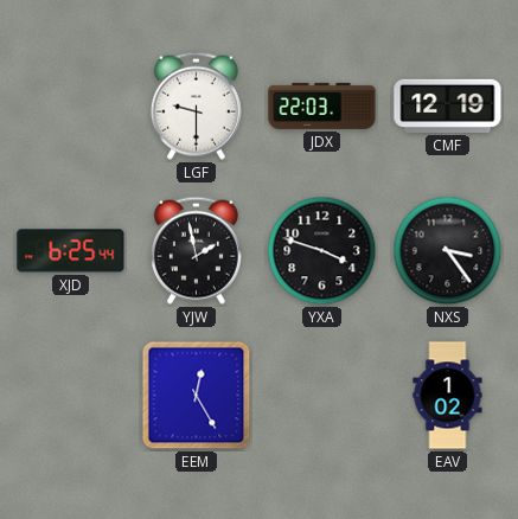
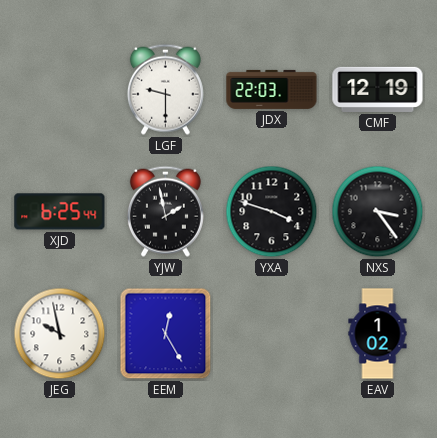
JEG: none -> 9:58 (60, 334)
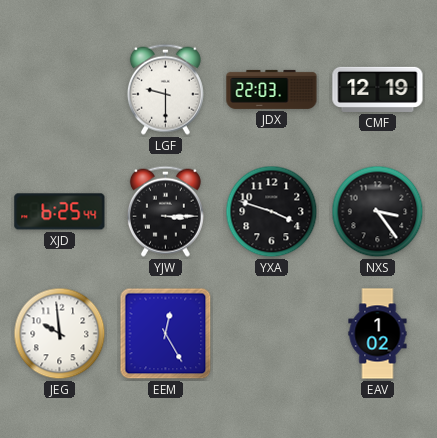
YJW: 1:58 -> 3:15 (165, 211)
JEG: 9:58 -> 9:59 (60, 334)
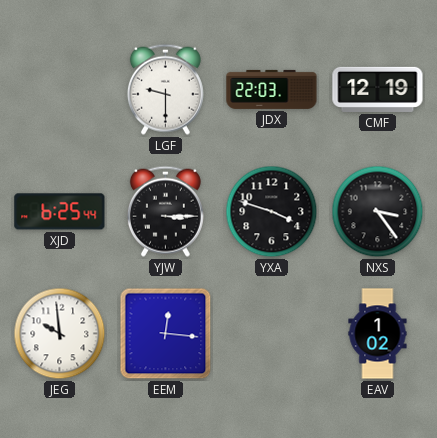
EEM: 12:25 -> 12:16 (166, 334)
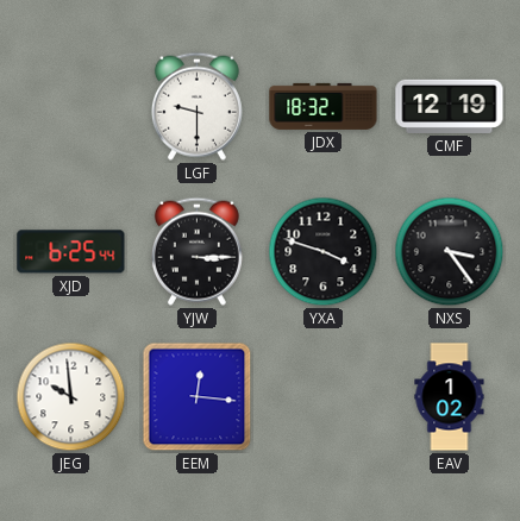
JDX: 22:03 -> 18:32 (324, 106)
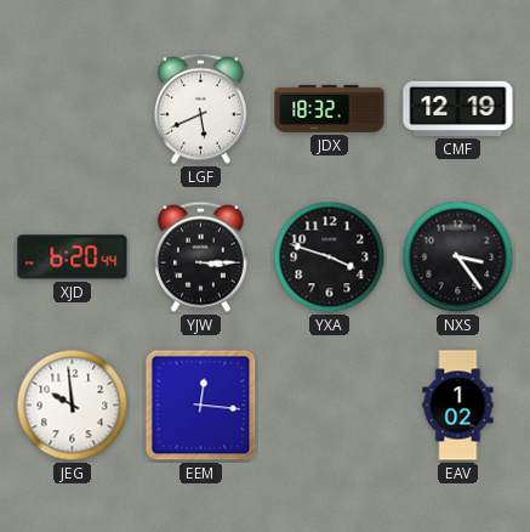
LGF: 9:30 -> 5:41 (200, 108)
XJD: 6:25 -> 6:20 (73, 257)
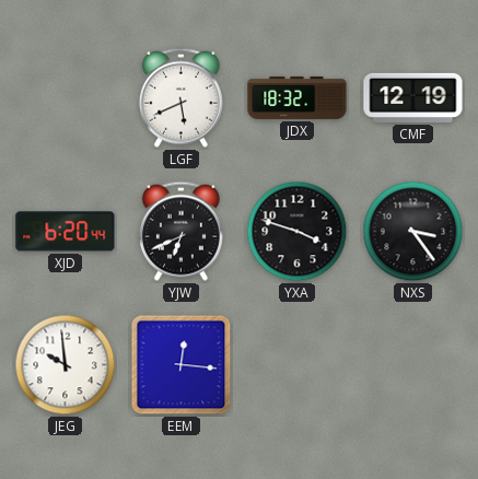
YJW: 3:15 -> 6:41 (180, 231)
EAV: 1:02 -> none (458, 406)
